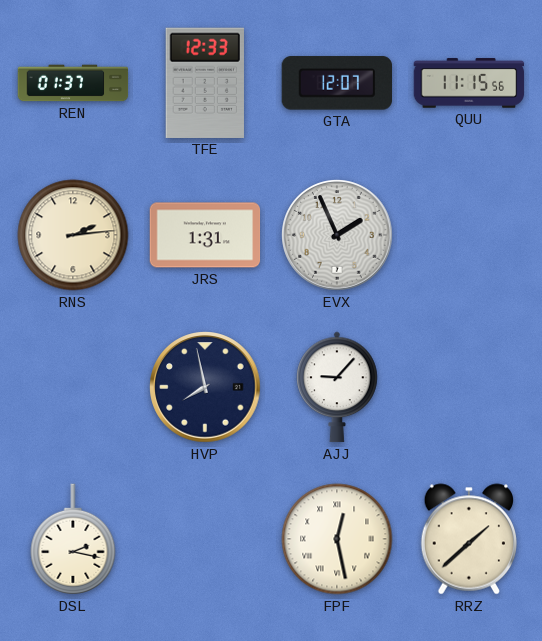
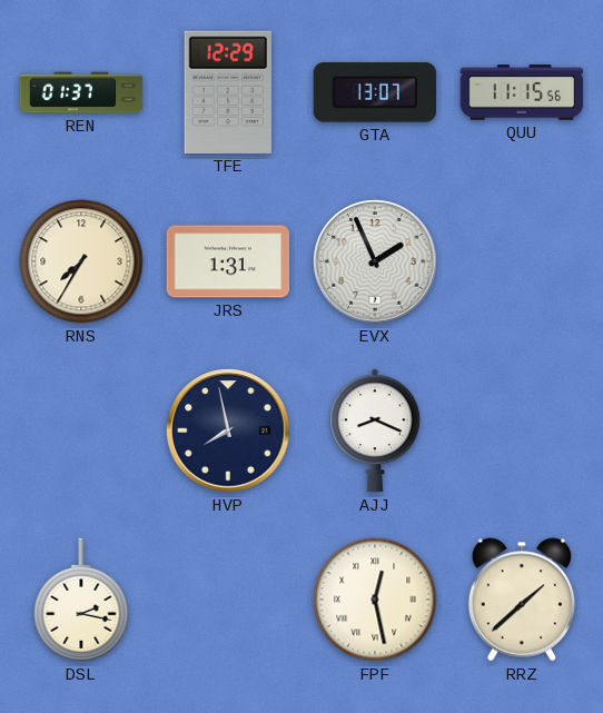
TFE: 12:33 -> 12:29 (228, 92)
GTA: 12:07 -> 13:07 (374, 92)
RNS: 2:14 -> 7:35 (81, 261)
AJJ: 9:07 -> 8:19 (375, 430)
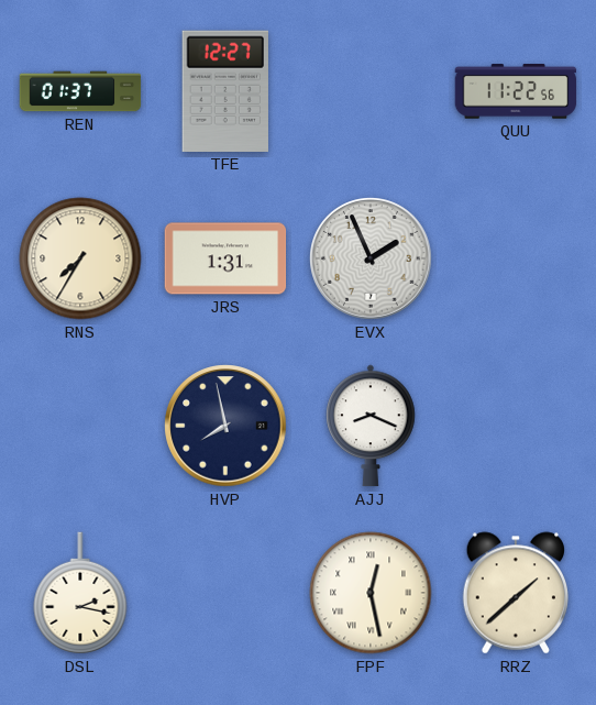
TFE: 12:29 -> 12:27 (225, 91)
GTA: 13:07 -> none (374, 92)
QUU: 11:15 -> 11:22 (516, 91)
